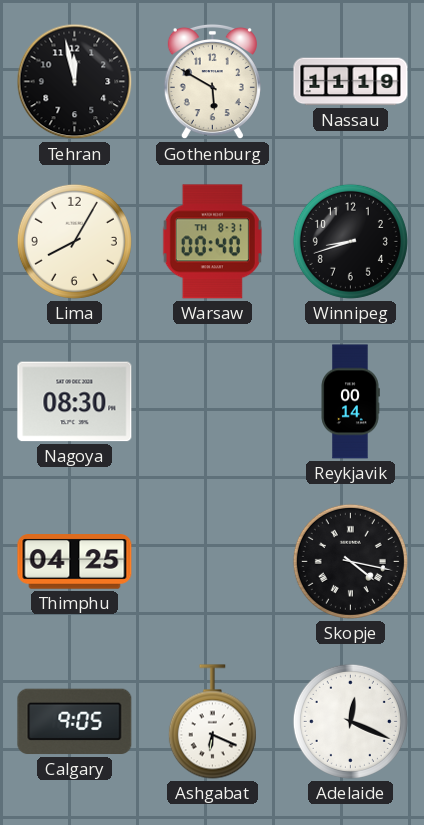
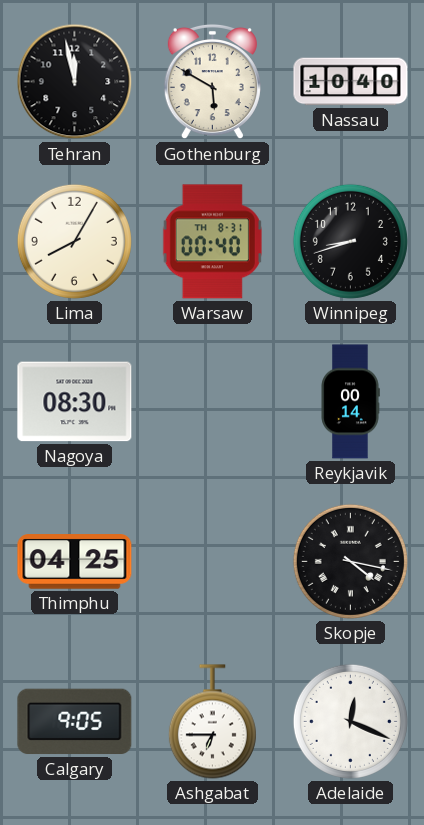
Nassau: 11:19 -> 10:40 (351, 82)
Ashgabat: 6:19 -> 6:45 (212, 722)
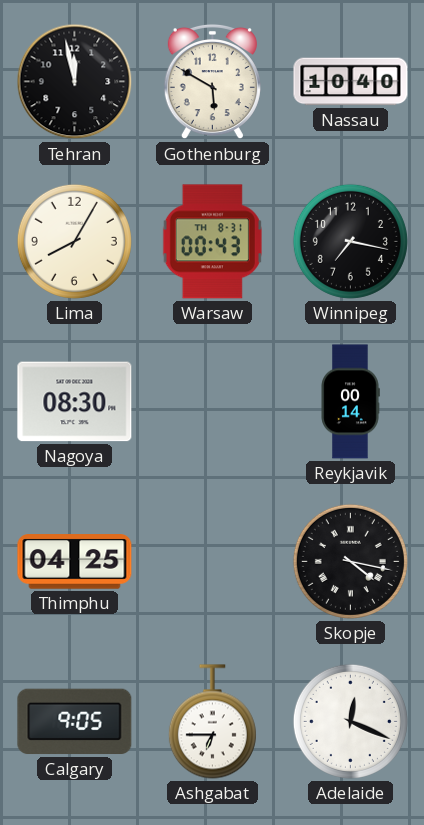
Warsaw: 00:40 -> 00:43 (212, 242)
Winnipeg: 8:42 -> 7:17 (350, 241)
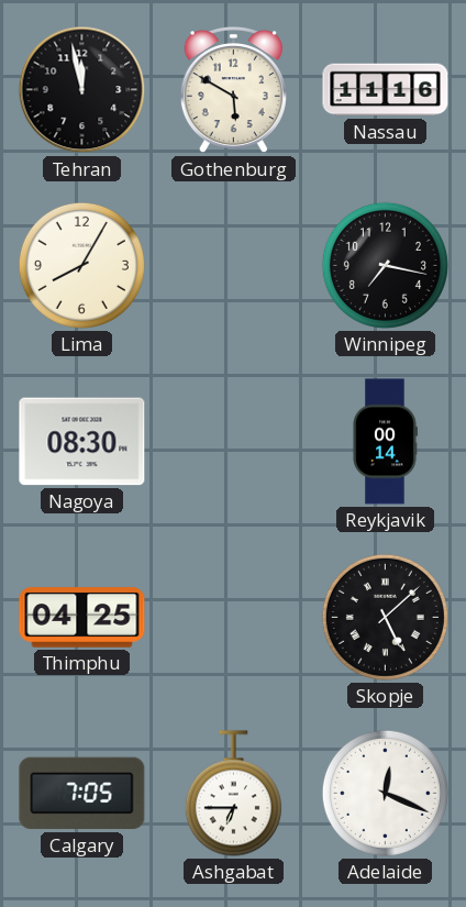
Nassau: 10:40 -> 11:16 (386, 90)
Warsaw: 00:43 -> none (212, 242)
Skopje: 4:17 -> 5:08 (385, 617)
Calgary: 9:05 -> 7:05 (82, 794)
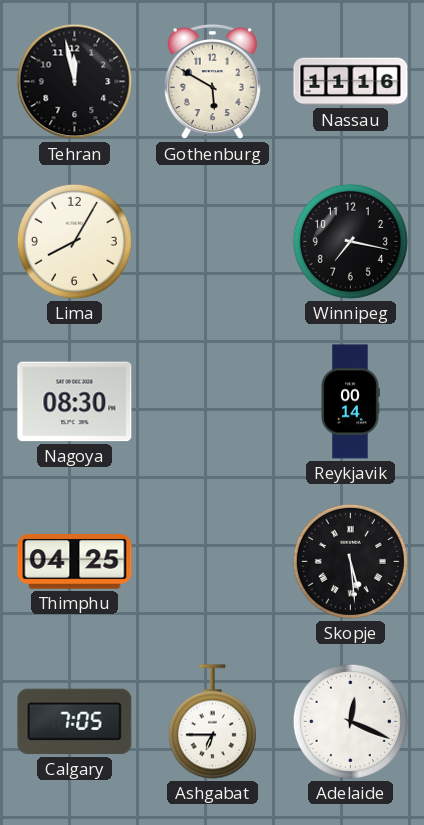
Skopje: 5:08 -> 5:29 (350, 561)
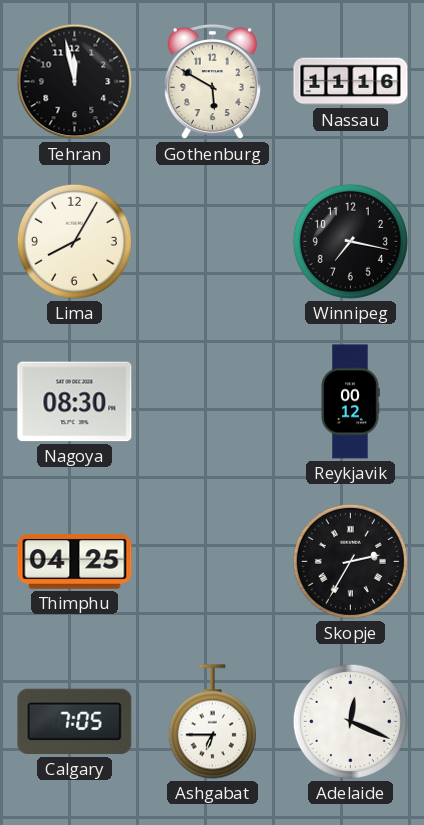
Reykjavik: 00:14 -> 00:12 (350, 402)
Skopje: 5:29 -> 2:35 (350, 561)
